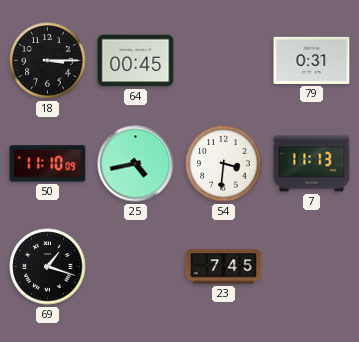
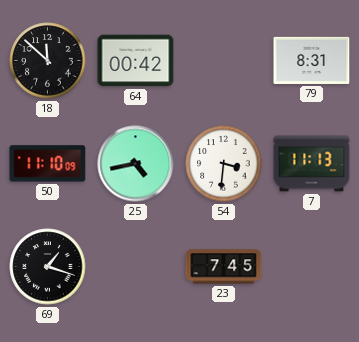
18: 3:15 -> 11:52 (48, 61)
64: 00:45 -> 00:42 (136, 61)
79: 0:31 -> 8:31 (312, 60)
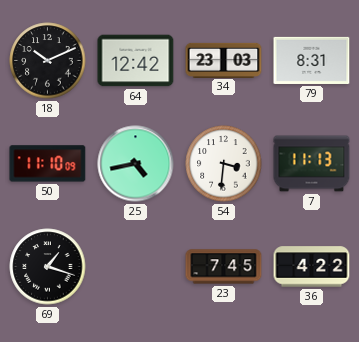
18: 11:52 -> 10:11 (48, 61)
64: 00:42 -> 12:42 (136, 61)
34: none -> 23:03 (224, 60)
36: none -> 4:22 (312, 267)
